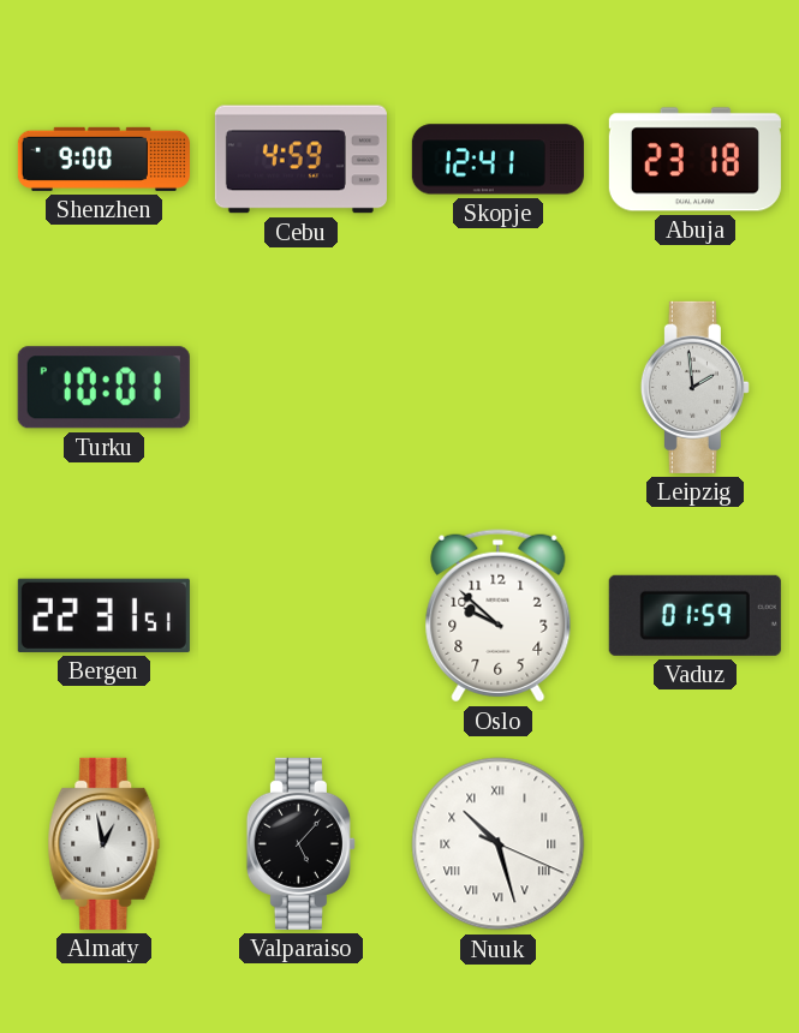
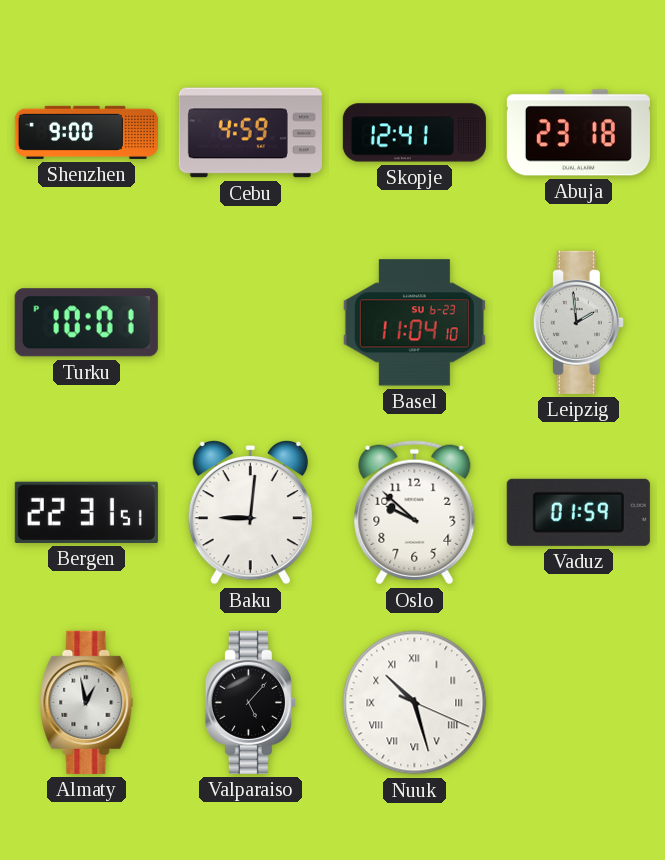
Basel: none -> 11:04 (414, 323)
Baku: none -> 9:01 (250, 513)
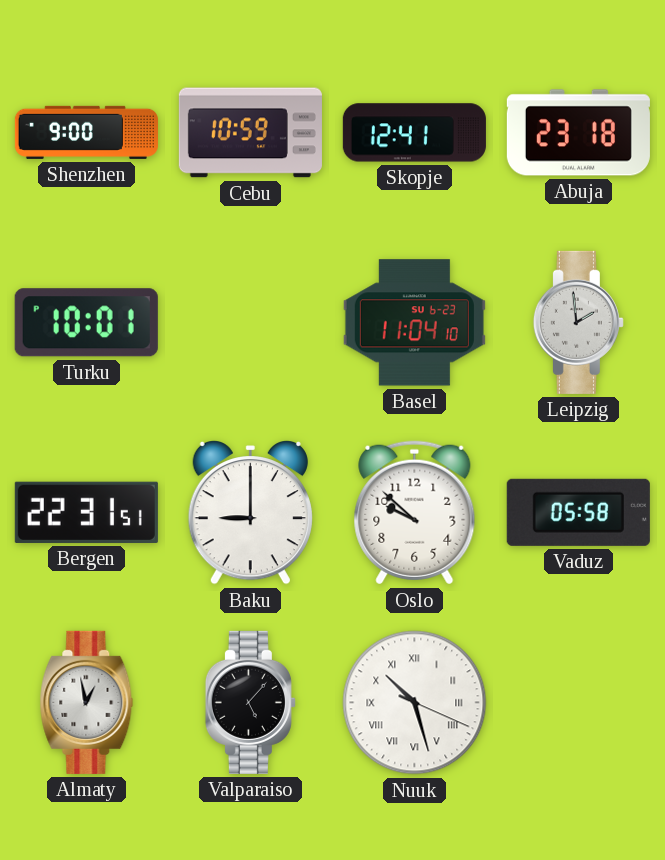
Cebu: 4:59 -> 10:59 (250, 133)
Baku: 9:01 -> 9:00 (250, 513)
Vaduz: 01:59 -> 05:58 (578, 512)
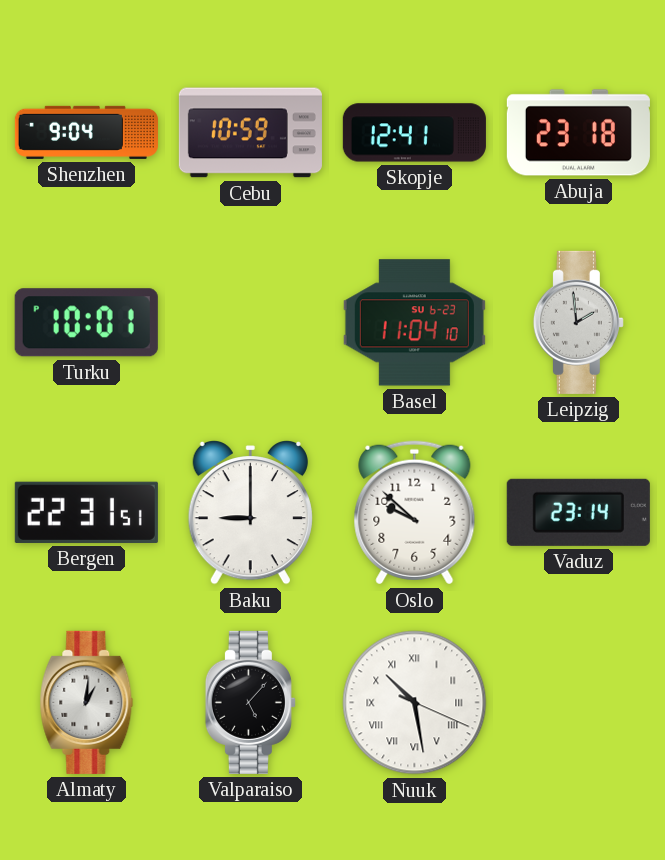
Shenzhen: 9:00 -> 9:04 (86, 132)
Vaduz: 05:58 -> 23:14 (578, 512)
Almaty: 12:58 -> 1:01 (87, 702)
Nuuk: 10:27 -> 10:28 (415, 703)
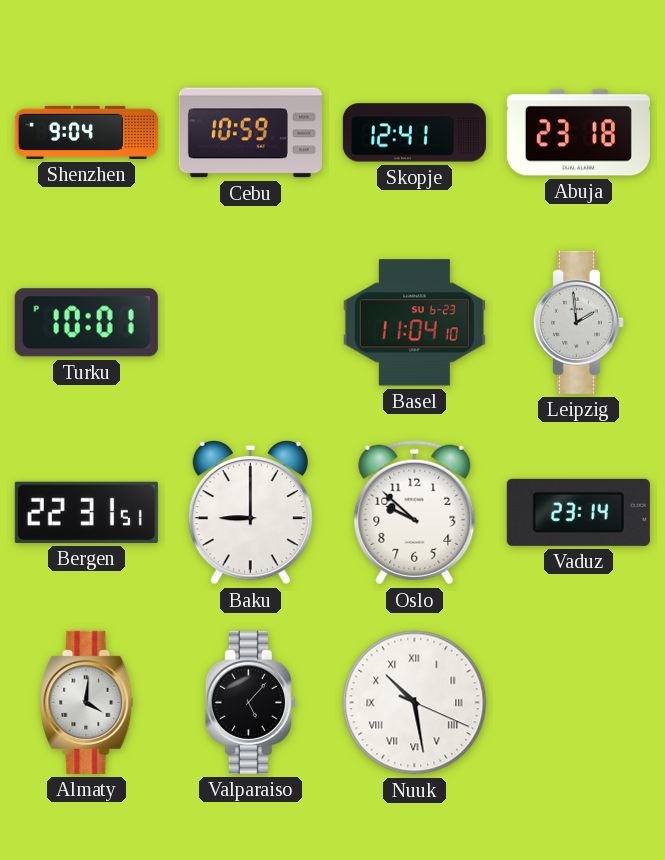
Almaty: 1:01 -> 4:01 (87, 702)
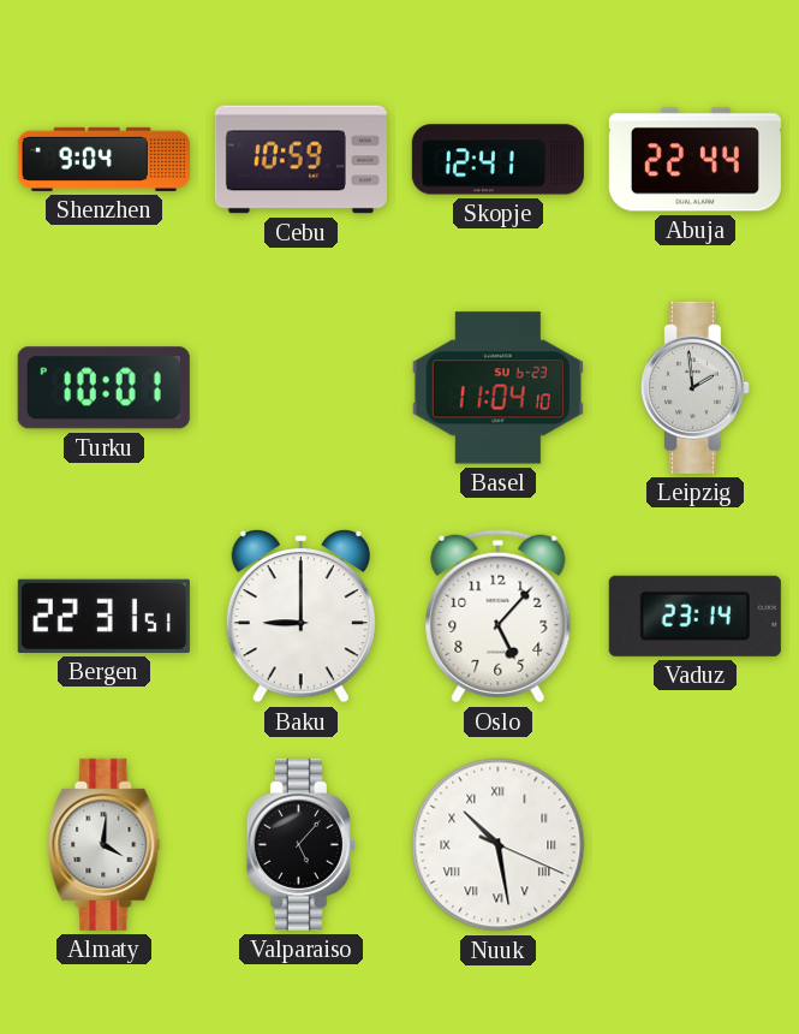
Abuja: 23:18 -> 22:44 (694, 160)
Oslo: 9:52 -> 5:07 (499, 617)
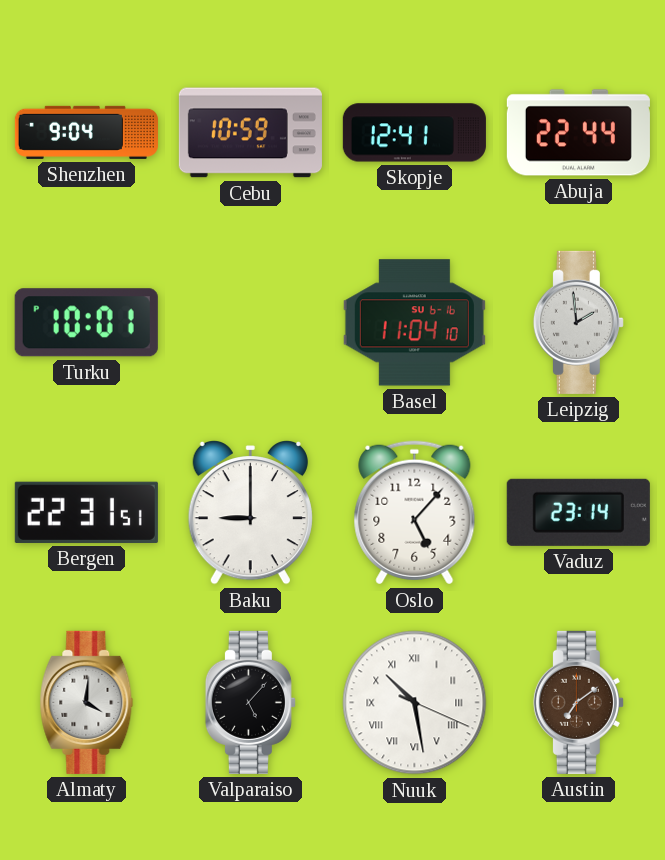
Basel date: SU 6-23 -> SU 6-16 (414, 323)
Austin: none -> 7:09 (578, 702)
